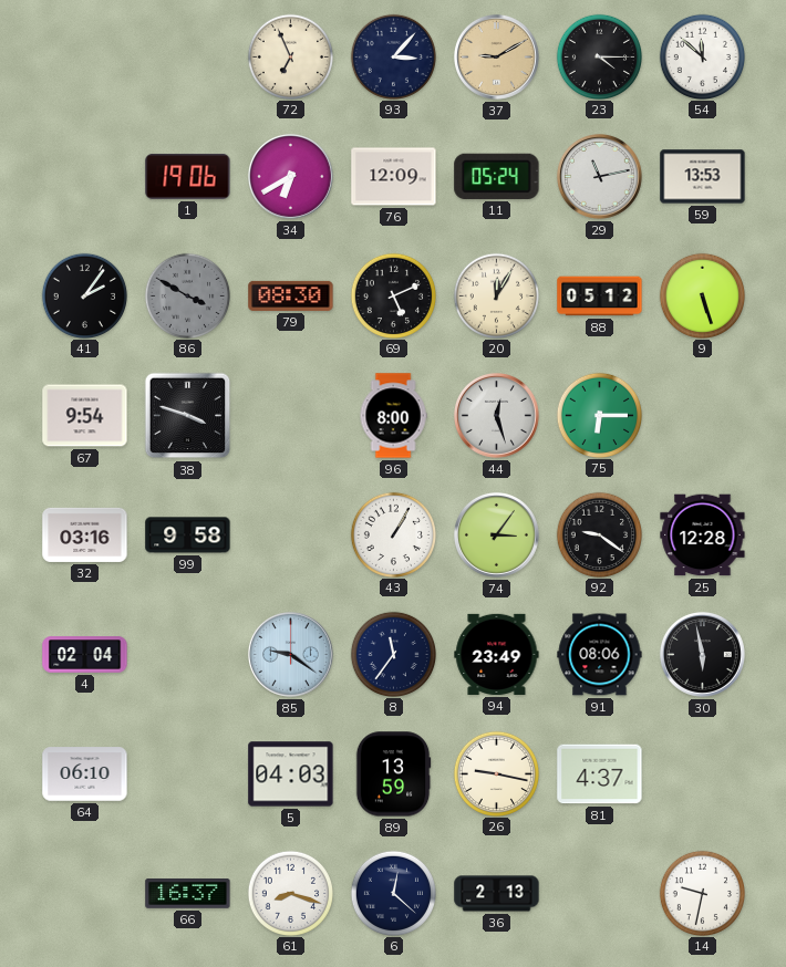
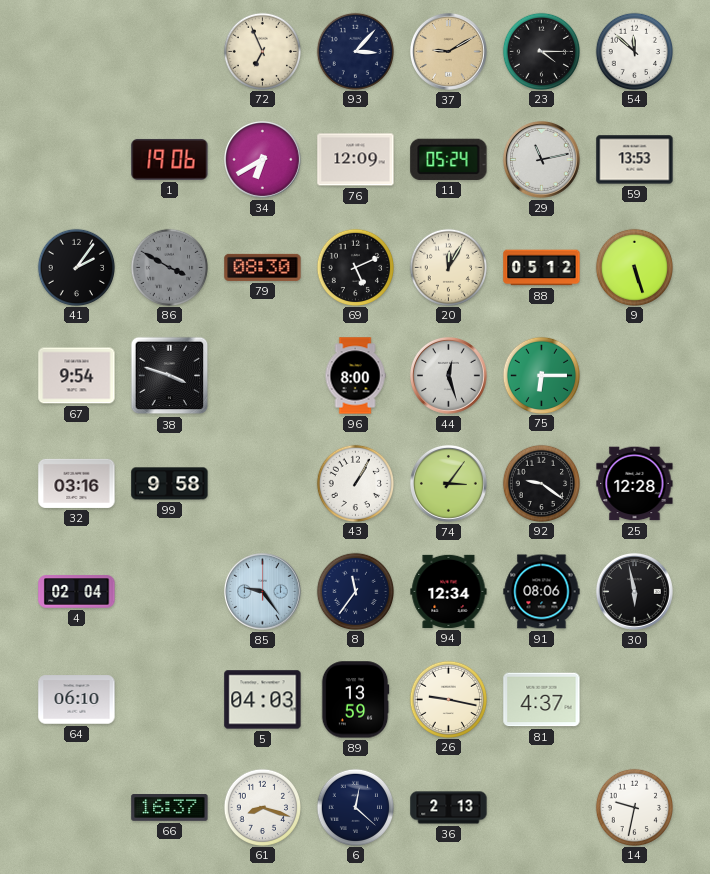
85: 9:21 -> 9:24 (262, 591)
94: 23:49 -> 12:34 (449, 591)
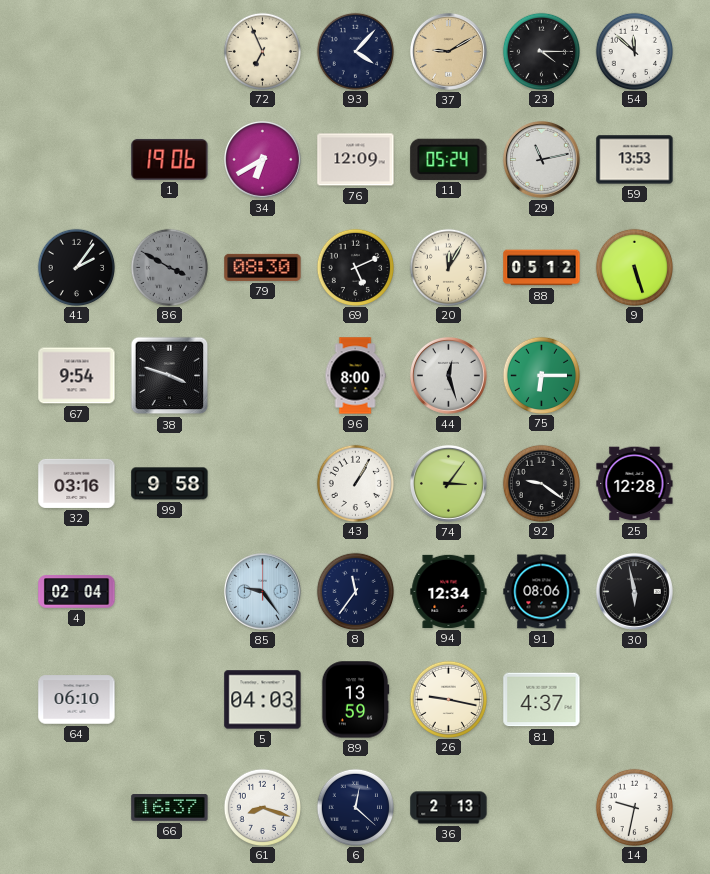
93: 3:07 -> 4:07 (355, 51)
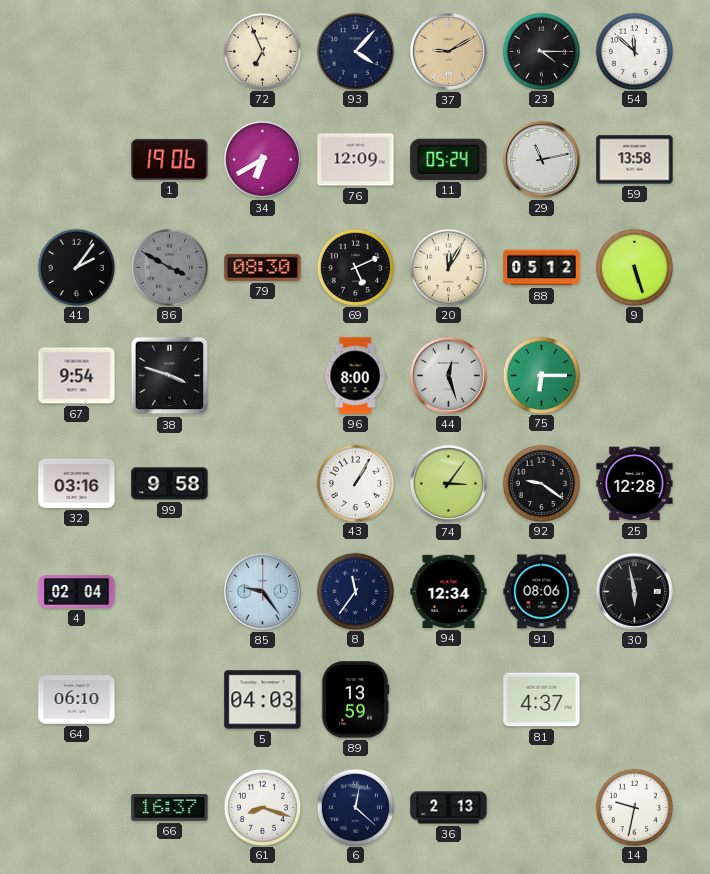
59: 13:53 -> 13:58 (635, 160)
26: 9:17 -> none (448, 699)
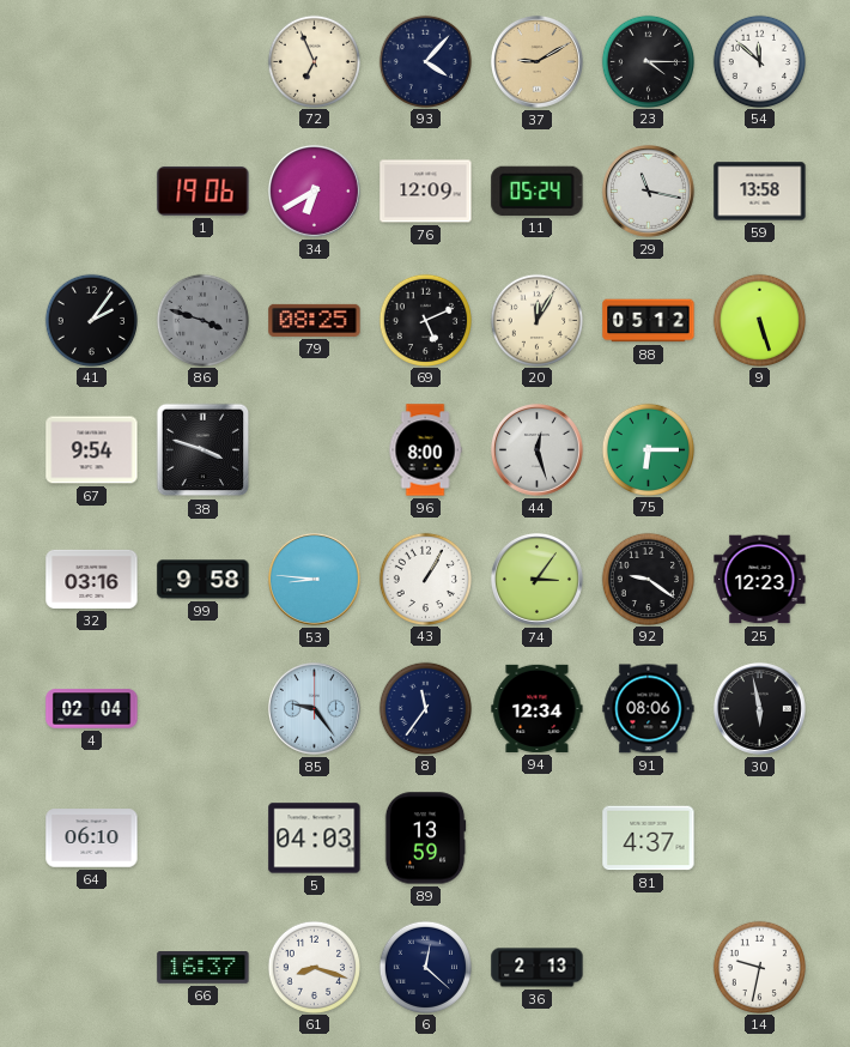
29: 11:13 -> 11:17 (648, 190)
86: 3:50 -> 3:48 (202, 320)
79: 08:30 -> 08:25 (315, 320)
53: none -> 8:46 (314, 579)
25: 12:28 -> 12:23 (760, 580)
